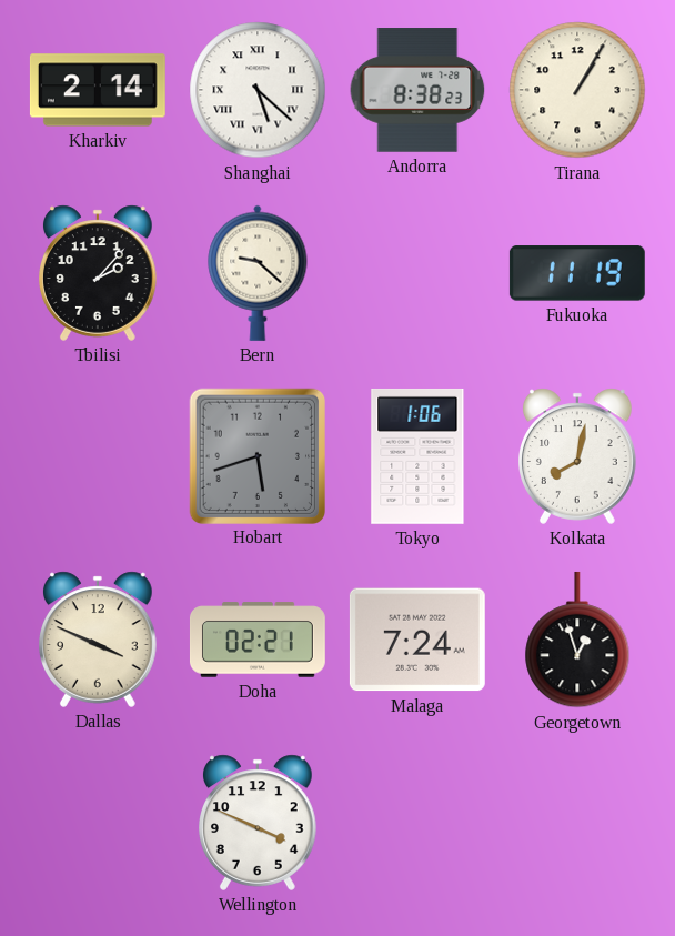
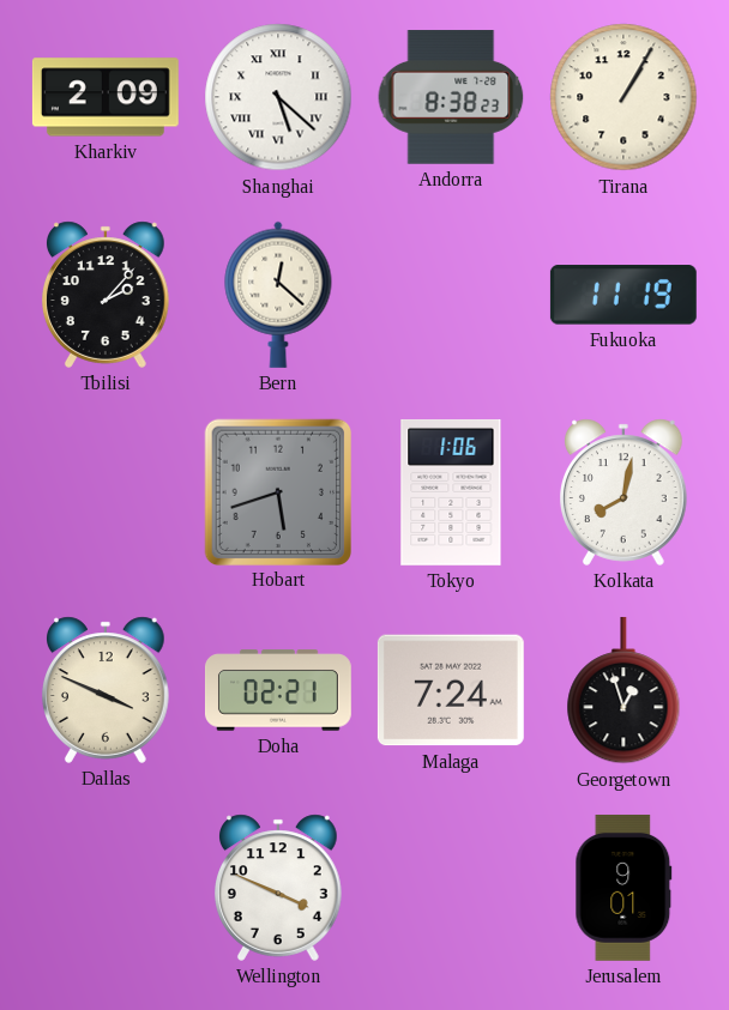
Kharkiv: 2:14 -> 2:09 (106, 97)
Bern: 9:22 -> 12:22 (278, 295)
Jerusalem: none -> 9:01 (623, 888)
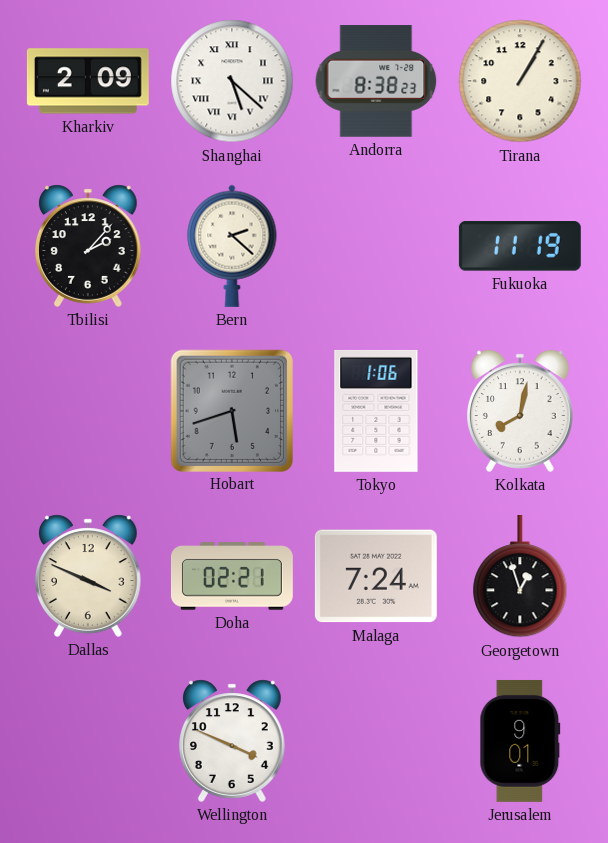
Bern: 12:22 -> 2:22 (232, 246)
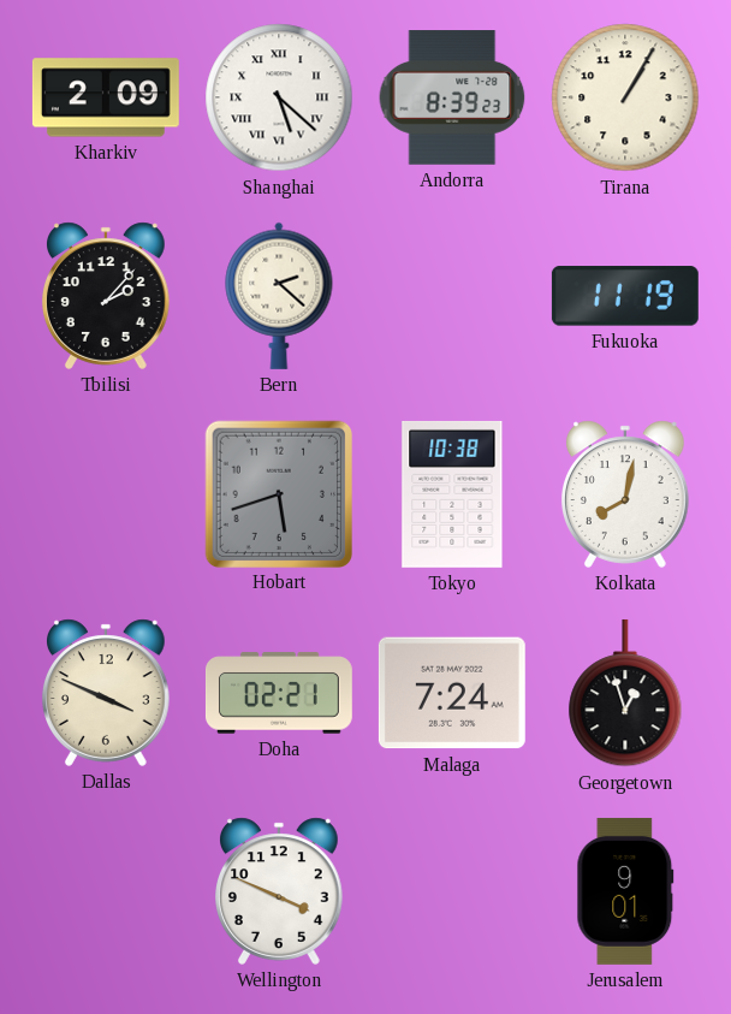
Andorra: 8:38 -> 8:39 (452, 97)
Tokyo: 1:06 -> 10:38 (452, 494)
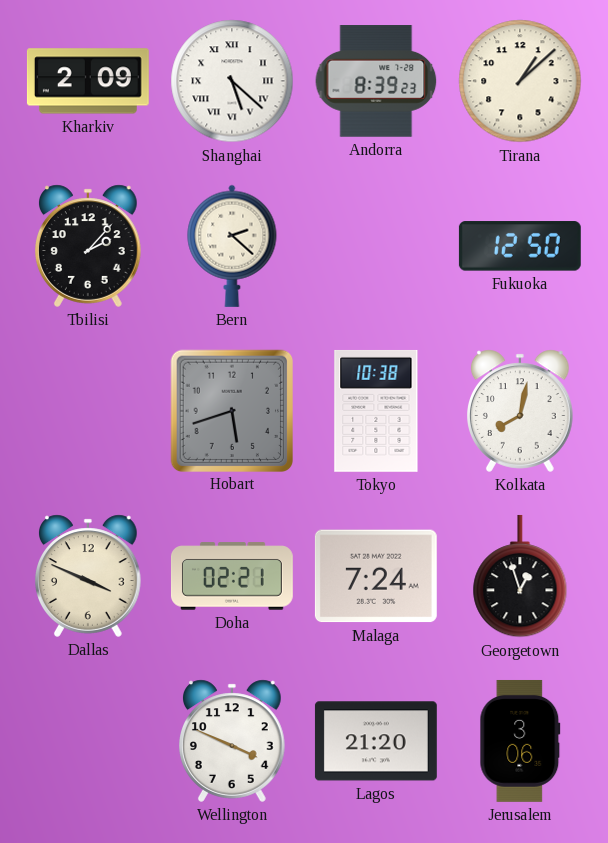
Tirana: 1:05 -> 1:08 (520, 81)
Fukuoka: 11:19 -> 12:50 (520, 246)
Lagos: none -> 21:20 (376, 741)
Jerusalem: 9:01 -> 3:06 (520, 741)
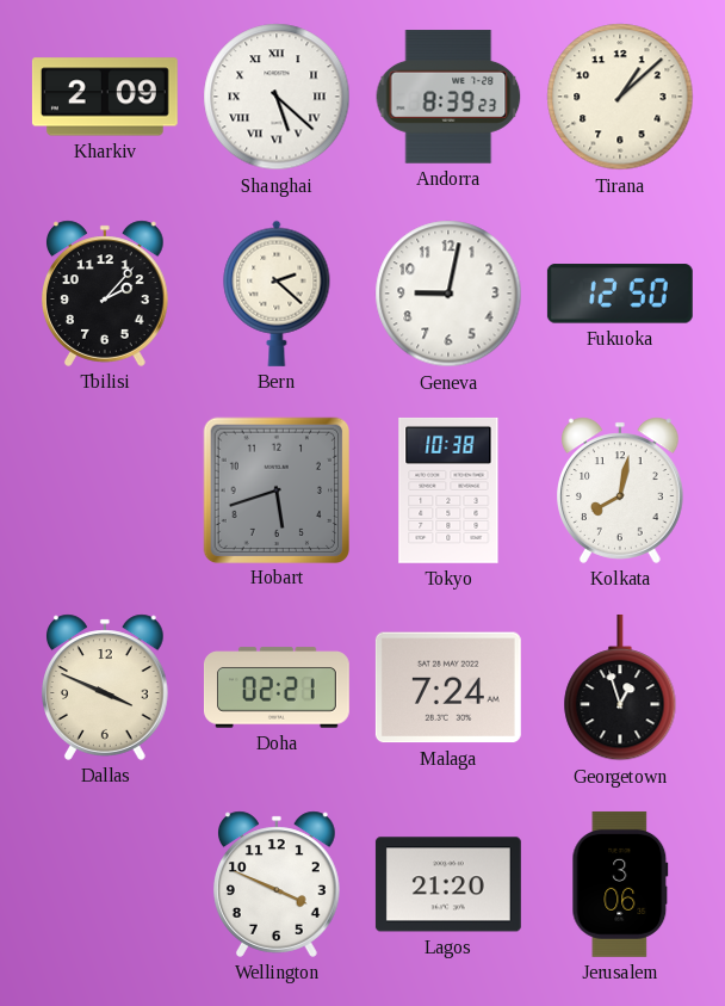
Geneva: none -> 9:02 (448, 294)
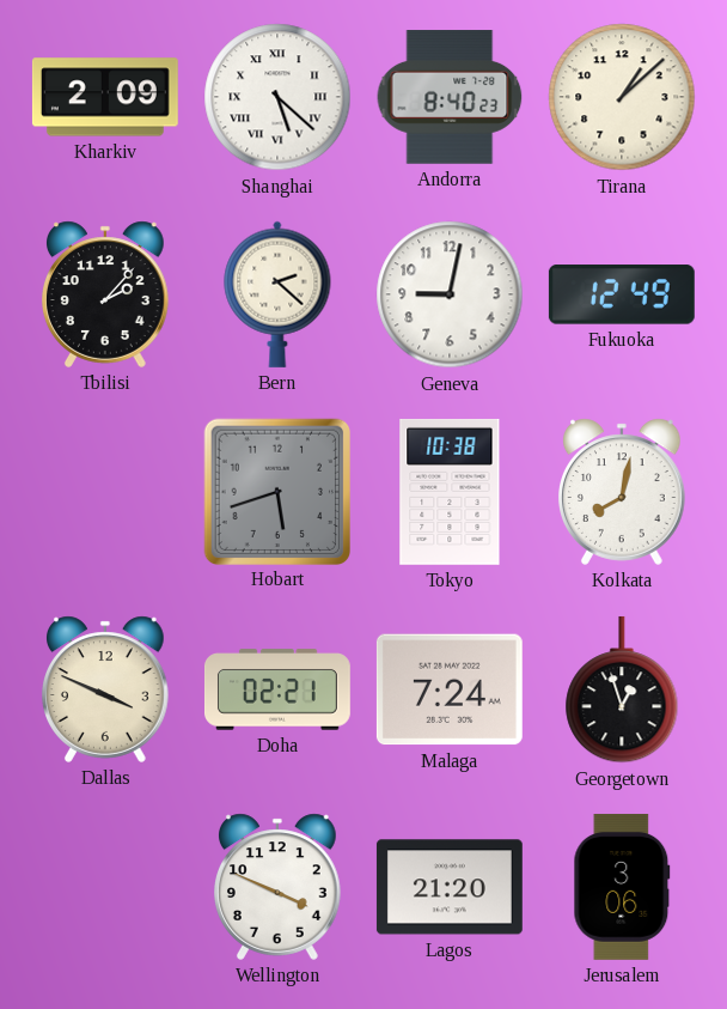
Andorra: 8:39 -> 8:40 (450, 97)
Fukuoka: 12:50 -> 12:49 (622, 294)
